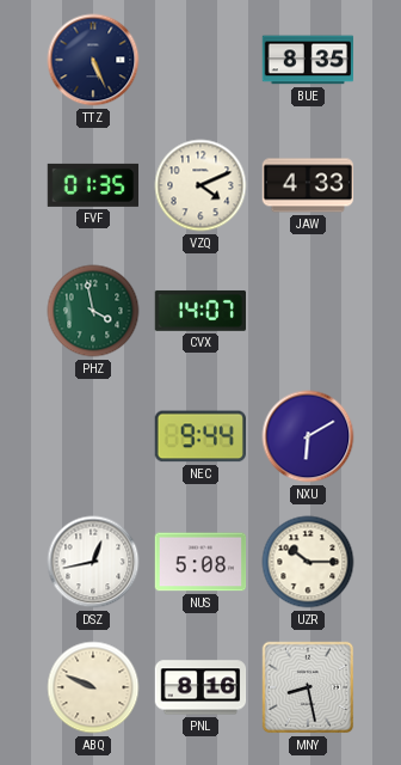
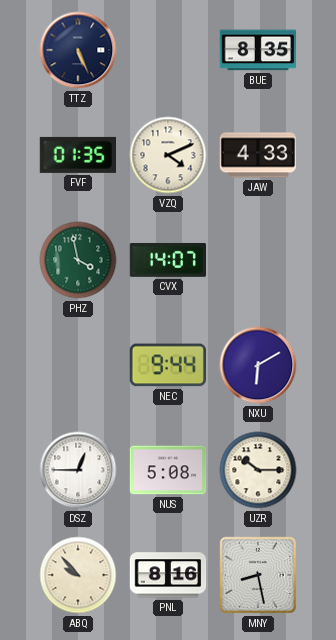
DSZ: 12:43 -> 12:45 (78, 470)
ABQ: 9:49 -> 9:53 (78, 575)
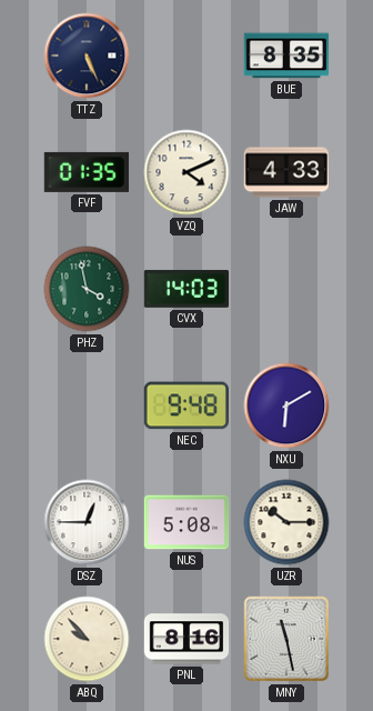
CVX: 14:07 -> 14:03 (185, 289)
NEC: 9:44 -> 9:48 (186, 405)
MNY: 8:28 -> 11:28 (286, 639)
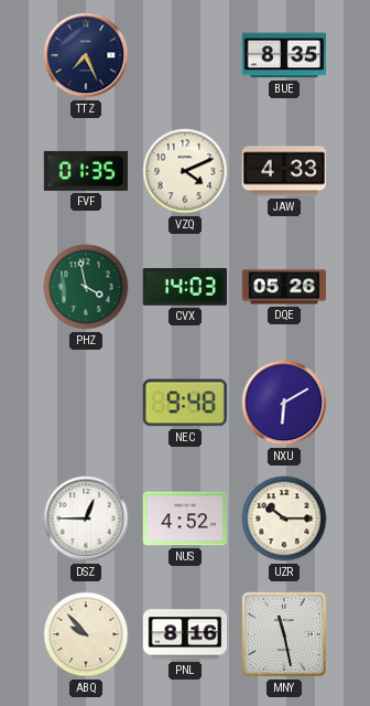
TTZ: 5:26 -> 7:26 (86, 55)
DQE: none -> 05:26 (284, 287)
NUS: 5:08 -> 4:52 (185, 518)
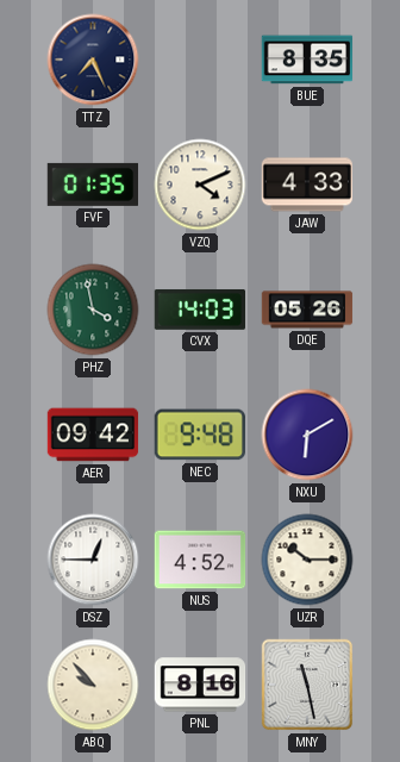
AER: none -> 09:42 (93, 435)
